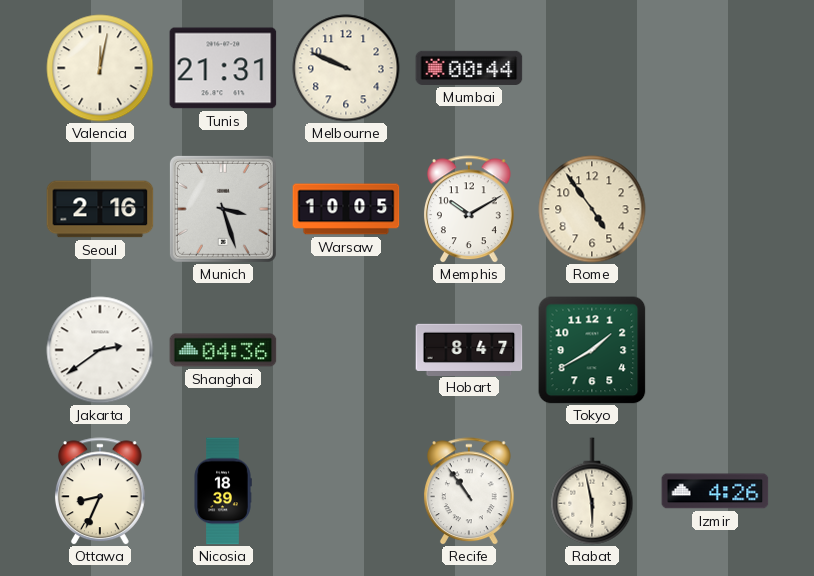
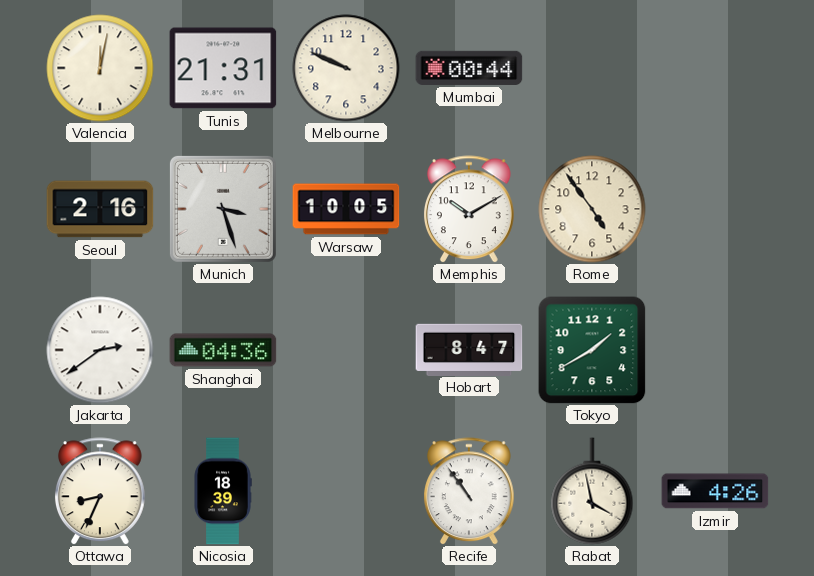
Rabat: 5:58 -> 3:58 (592, 491)
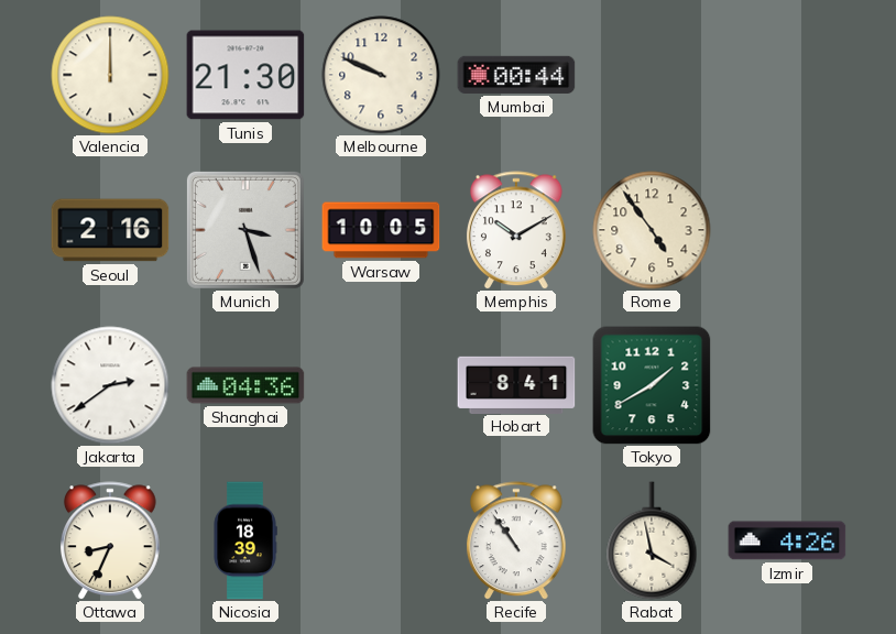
Valencia: 12:02 -> 12:00 (110, 75)
Tunis: 21:31 -> 21:30 (245, 75)
Hobart: 8:47 -> 8:41 (516, 384)
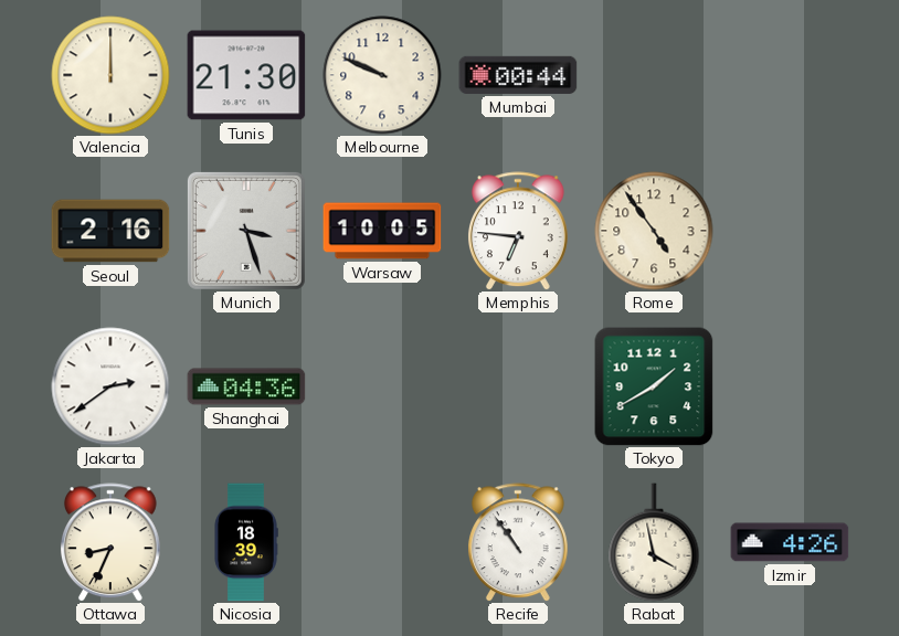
Memphis: 10:10 -> 6:46 (518, 231)
Hobart: 8:41 -> none (516, 384)
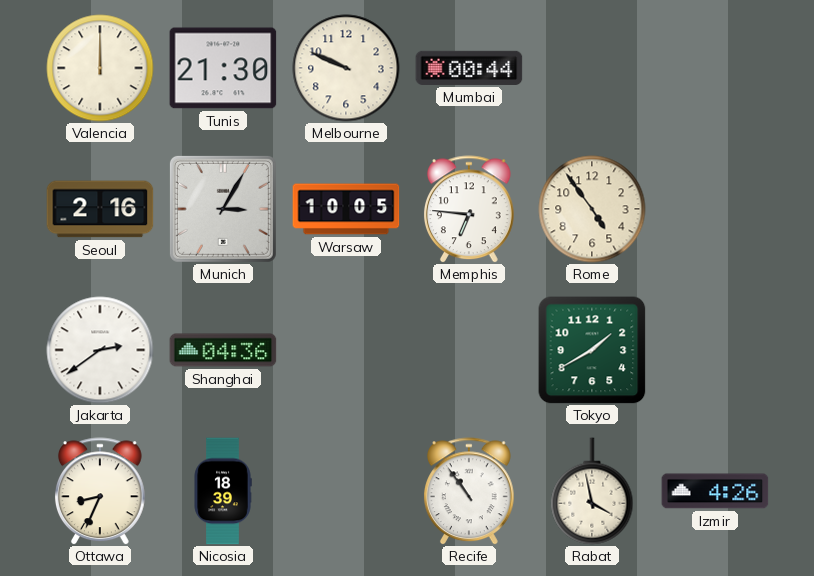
Munich: 3:27 -> 3:05 (223, 209)
